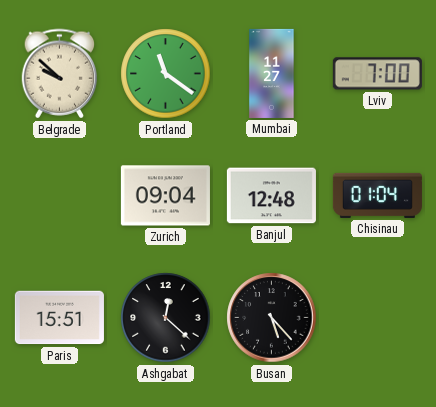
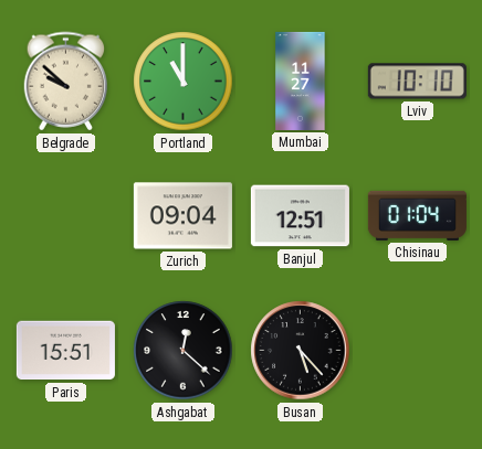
Portland: 11:21 -> 11:00 (184, 82)
Lviv: 7:00 -> 10:10 (417, 82)
Banjul: 12:48 -> 12:51 (300, 216)
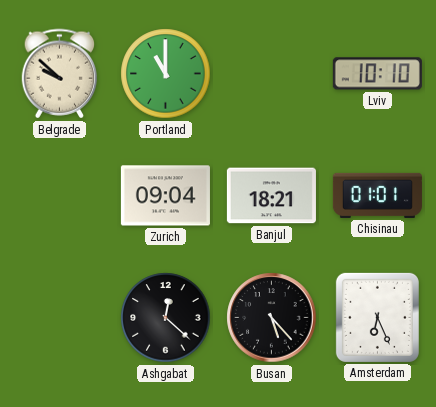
Mumbai: 11:27 -> none (301, 81)
Banjul: 12:51 -> 18:21 (271, 196)
Chisinau: 01:04 -> 01:01 (377, 195)
Paris: 15:51 -> none (65, 351)
Amsterdam: none -> 6:26 (377, 317)
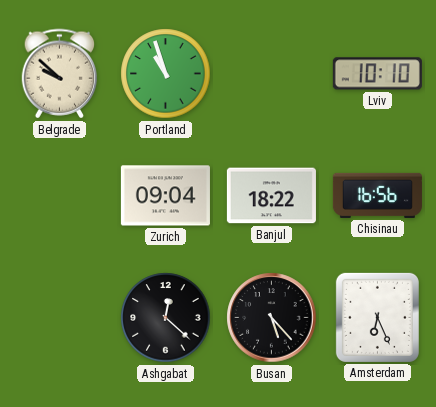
Portland: 11:00 -> 10:57 (166, 74)
Banjul: 18:21 -> 18:22 (271, 196)
Chisinau: 01:01 -> 16:56 (377, 195)
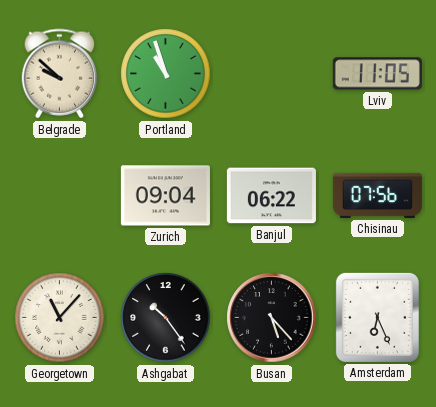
Lviv: 10:10 -> 11:05 (377, 74)
Banjul: 18:22 -> 06:22 (271, 196)
Chisinau: 16:56 -> 07:56 (377, 195)
Georgetown: none -> 11:07 (60, 318)
Ashgabat: 12:22 -> 10:24 (166, 318)
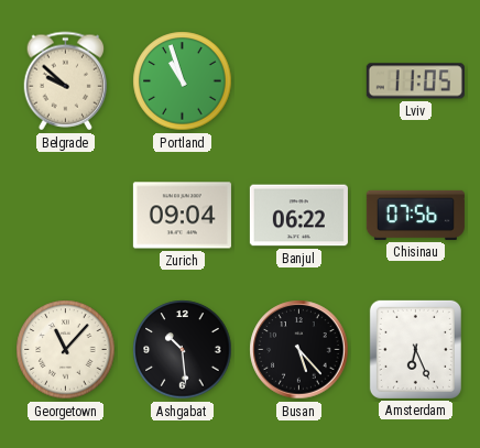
Ashgabat: 10:24 -> 10:29 (183, 350)
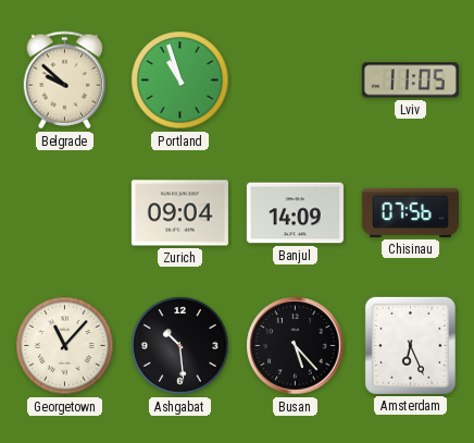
Banjul: 06:22 -> 14:09 (295, 213)
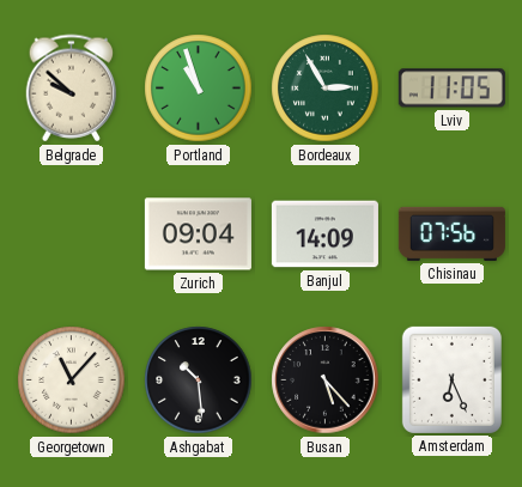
Bordeaux: none -> 2:55 (326, 89)
